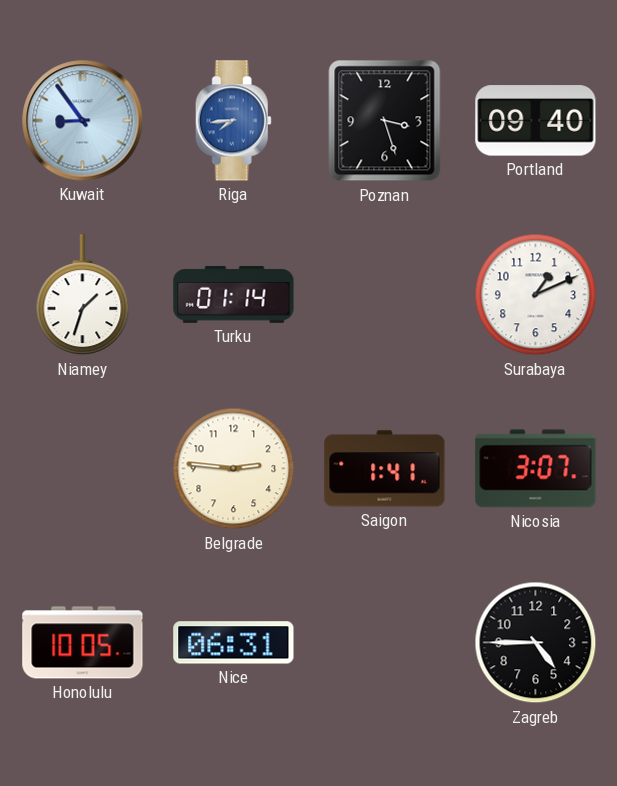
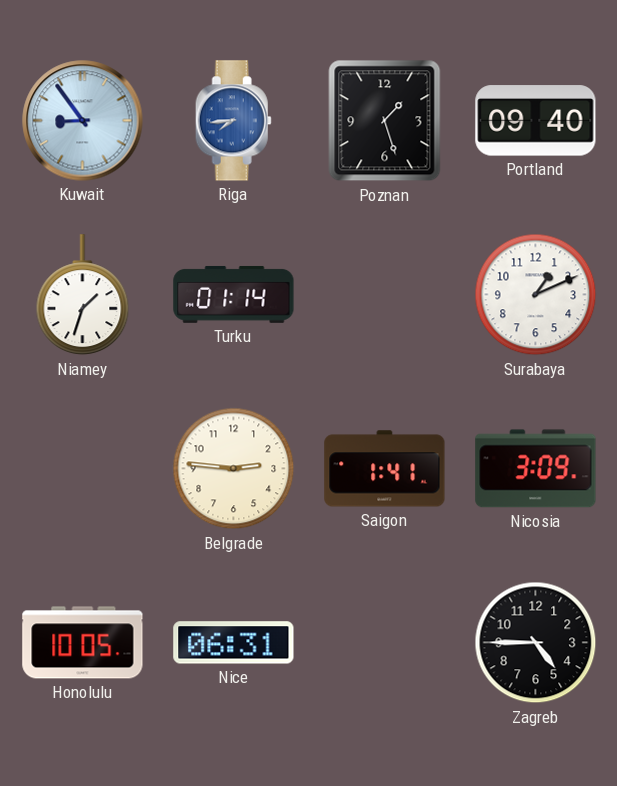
Poznan: 3:27 -> 1:27 (385, 121)
Nicosia: 3:07 -> 3:09 (536, 469)
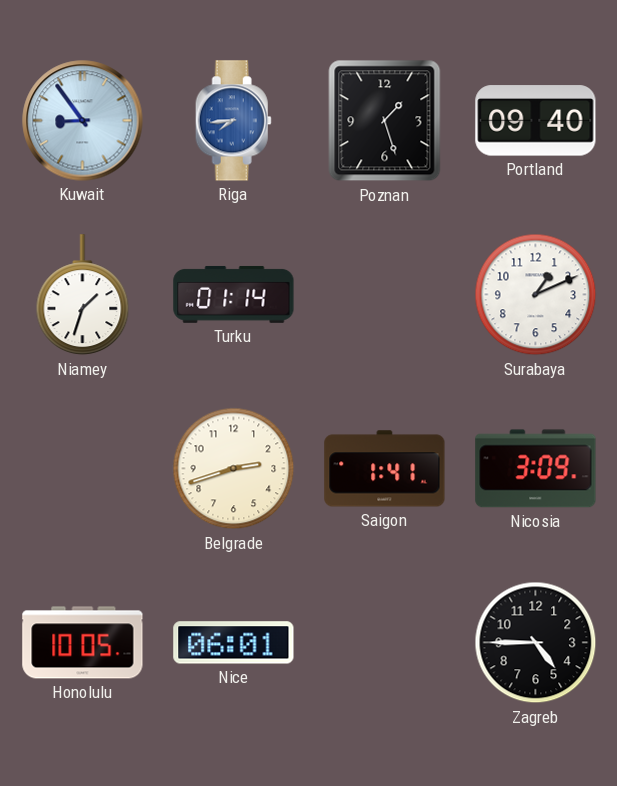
Belgrade: 2:46 -> 2:42 (234, 469)
Nice: 06:31 -> 06:01 (234, 643)
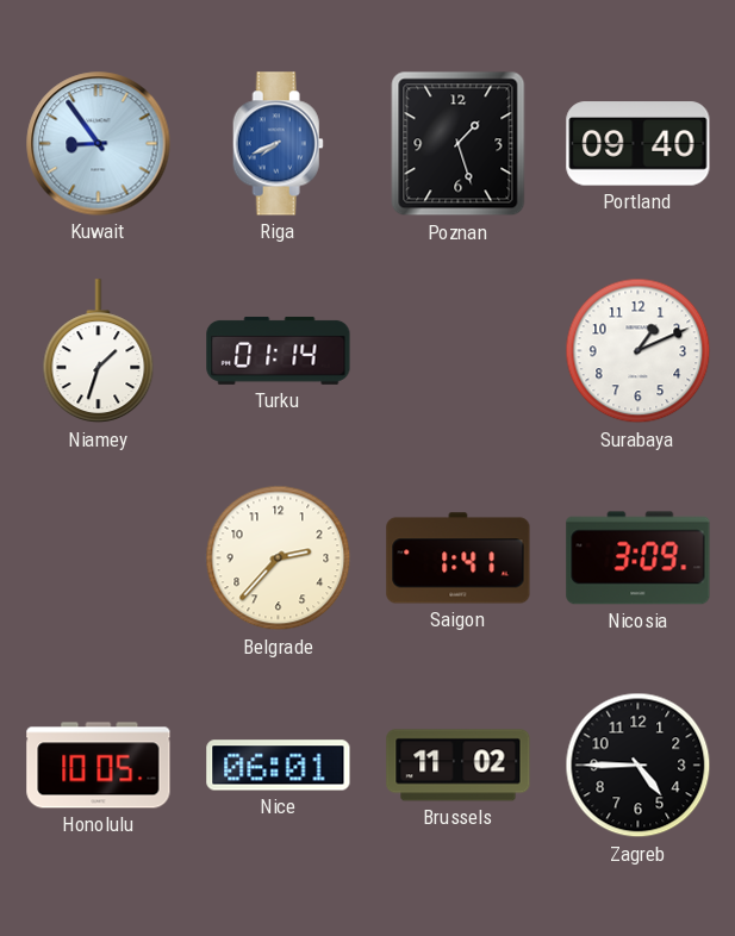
Riga: 7:44 -> 7:41 (278, 144)
Belgrade: 2:42 -> 2:37 (279, 559)
Brussels: none -> 11:02 (459, 766)
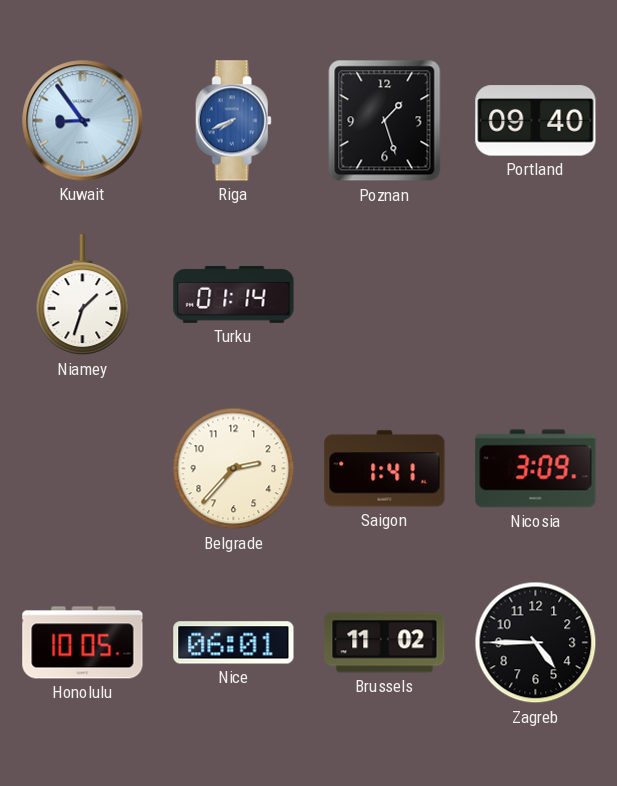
Surabaya: 1:11 -> none (639, 351)
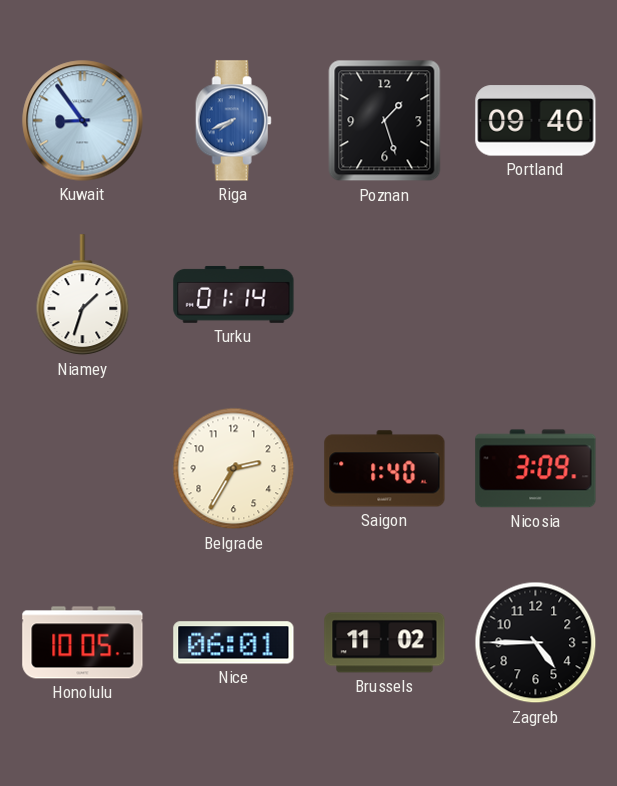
Belgrade: 2:37 -> 2:35 (234, 469)
Saigon: 1:41 -> 1:40 (385, 469)
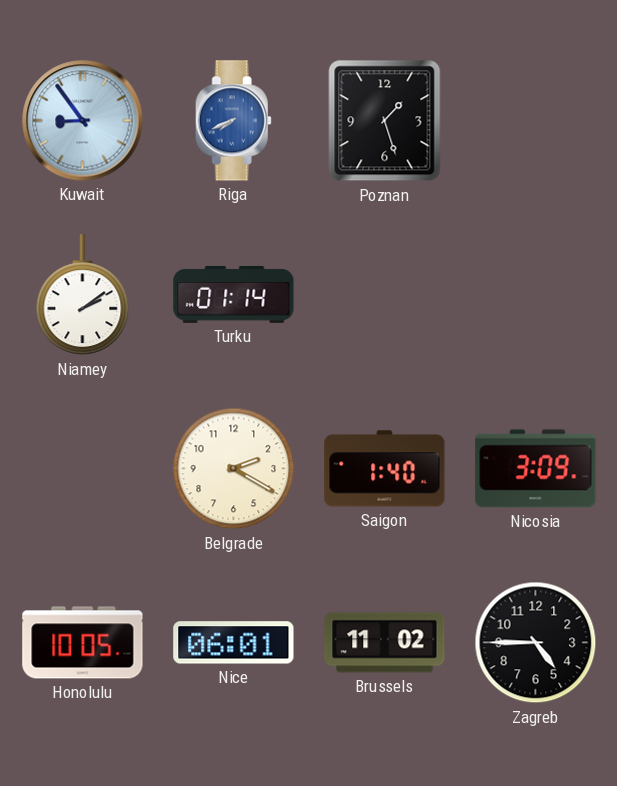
Portland: 09:40 -> none (536, 121)
Niamey: 1:33 -> 2:09 (83, 295)
Belgrade: 2:35 -> 2:20 (234, 469)
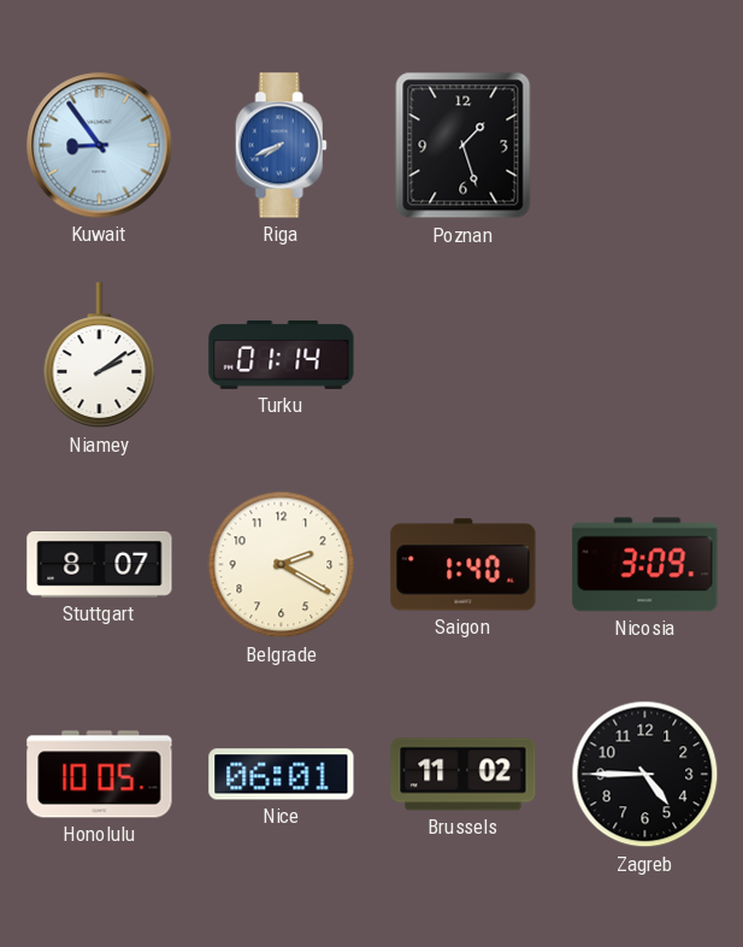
Stuttgart: none -> 8:07 (100, 564)
